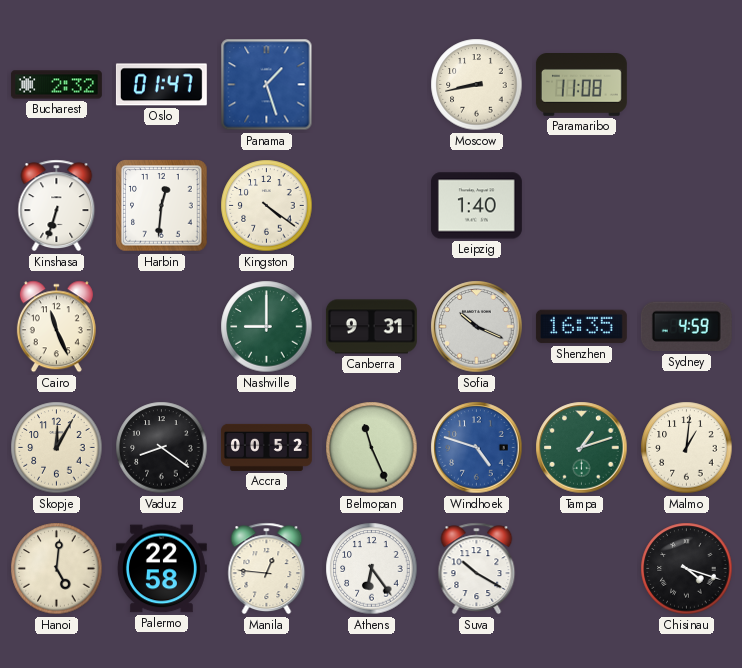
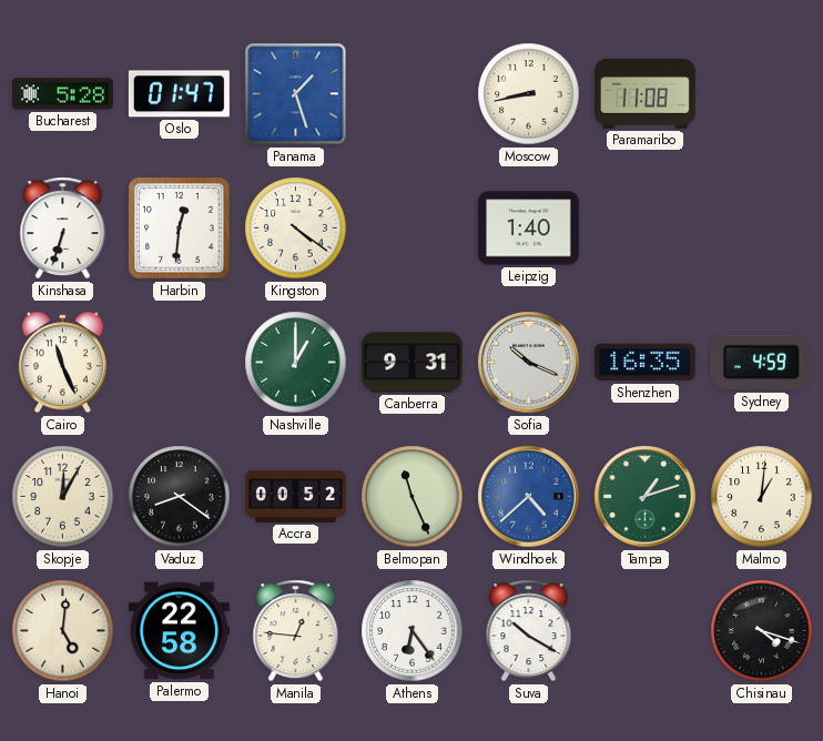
Bucharest: 2:32 -> 5:28 (62, 94)
Nashville: 9:00 -> 1:00 (296, 363)
Windhoek: 4:48 -> 4:38 (529, 497)
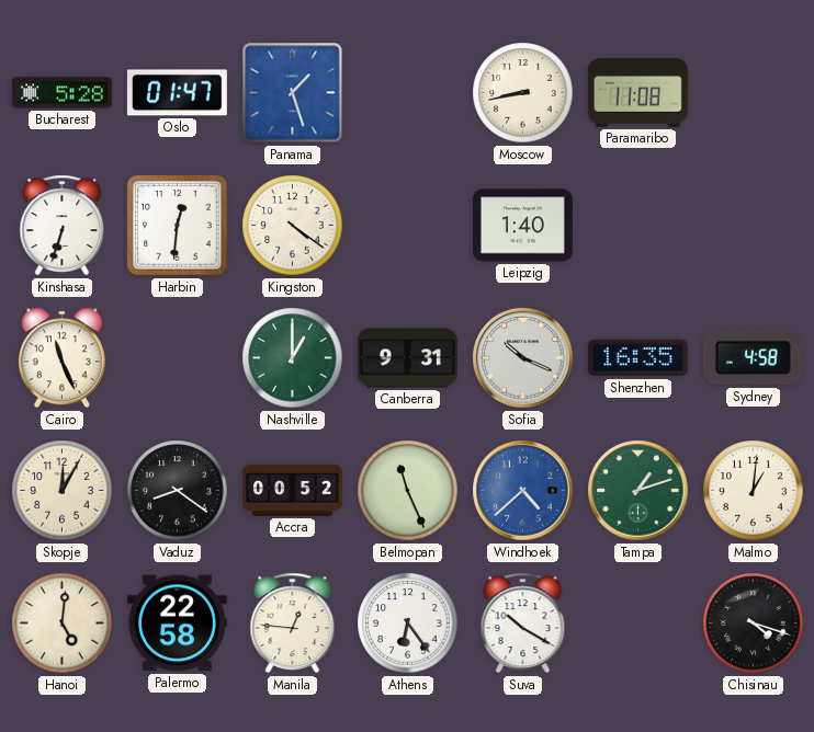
Sydney: 4:59 -> 4:58 (753, 358)
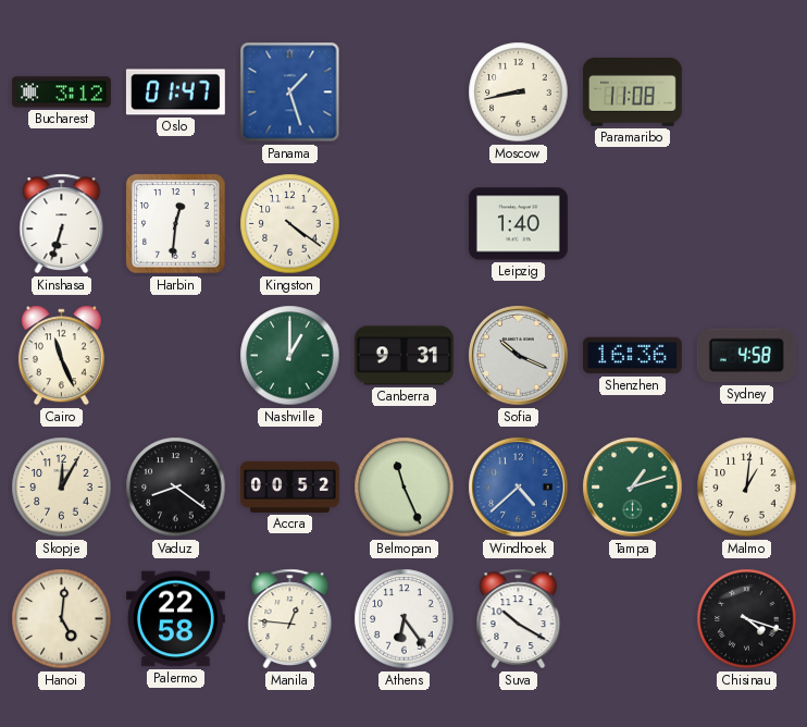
Bucharest: 5:28 -> 3:12 (61, 93)
Shenzhen: 16:35 -> 16:36 (632, 356)
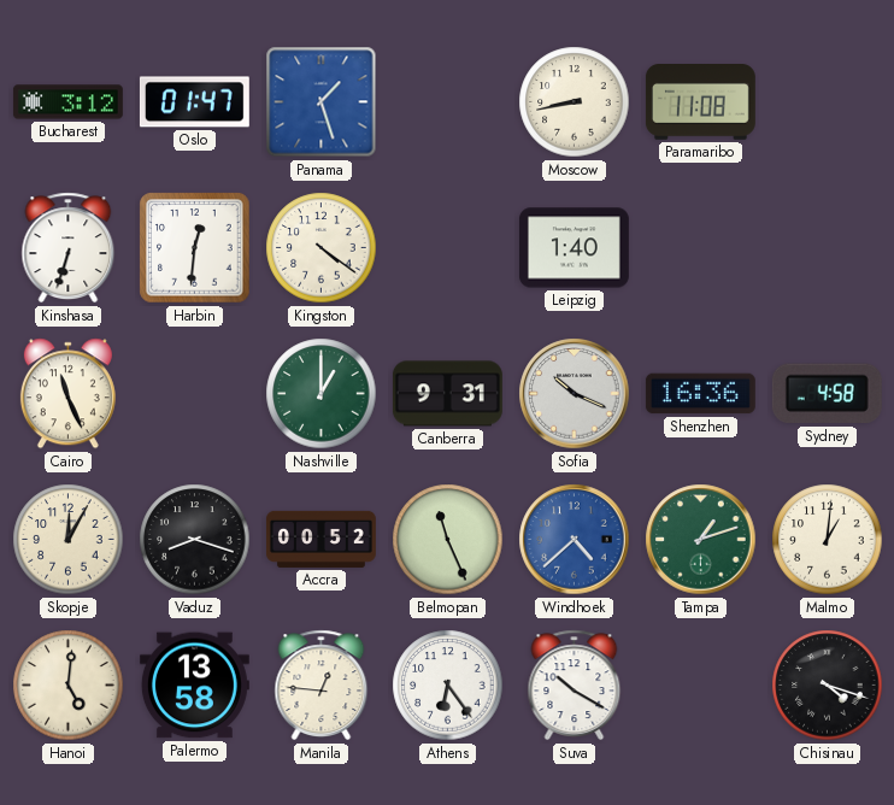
Vaduz: 8:21 -> 8:18 (195, 540)
Palermo: 22:58 -> 13:58 (194, 686)
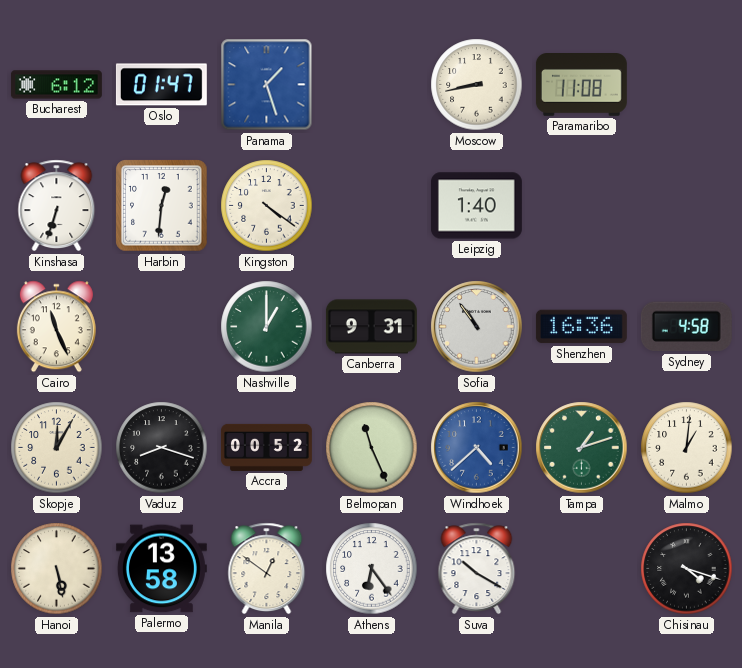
Bucharest: 3:12 -> 6:12 (56, 85)
Sofia: 10:19 -> 10:54 (477, 327)
Hanoi: 5:01 -> 5:28 (57, 569)
Manila: 12:46 -> 12:51 (267, 569)
